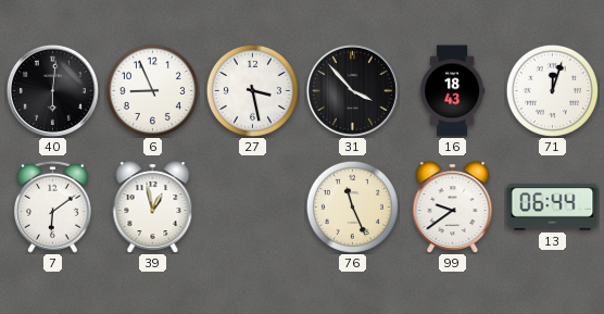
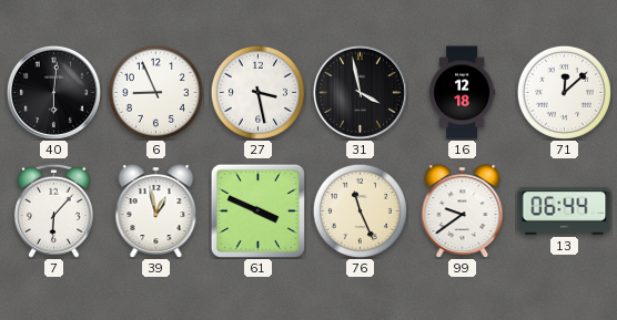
31: 3:53 -> 3:58 (360, 92)
16: 18:43 -> 12:18 (462, 93)
71: 12:03 -> 12:08 (564, 92)
7: 6:09 -> 6:07 (53, 210)
61: none -> 3:49 (257, 210)
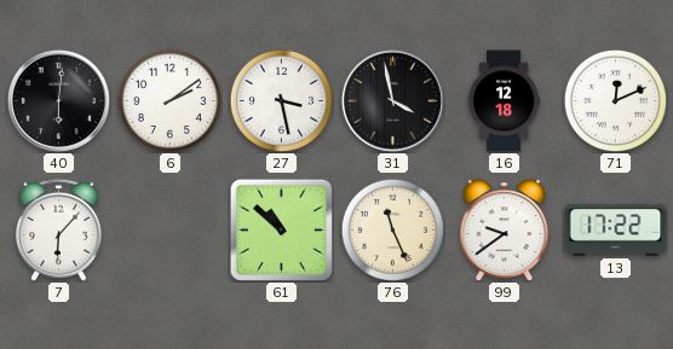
6: 8:56 -> 2:09 (169, 100)
71: 12:08 -> 12:11 (615, 100)
39: 12:58 -> none (156, 211)
61: 3:49 -> 10:52 (281, 229)
13: 06:44 -> 17:22 (616, 231)
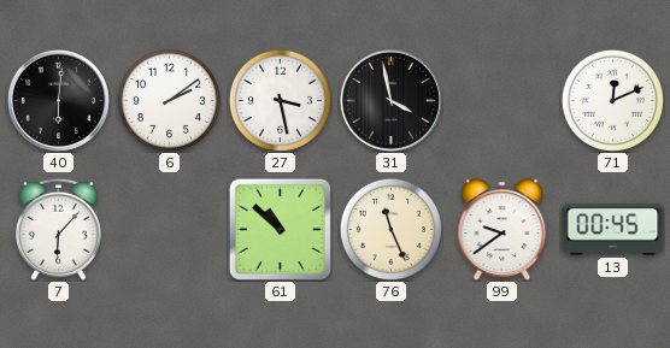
16: 12:18 -> none (504, 101)
13: 17:22 -> 00:45 (613, 230)
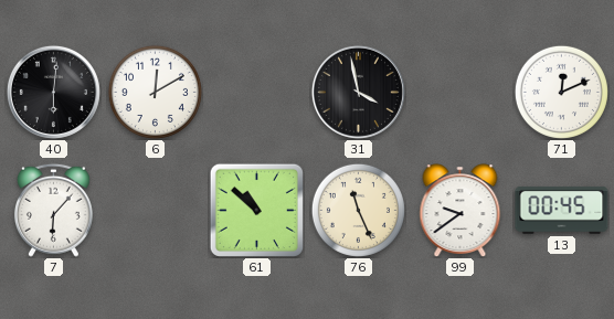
6: 2:09 -> 12:10 (155, 92)
27: 3:28 -> none (280, 100)
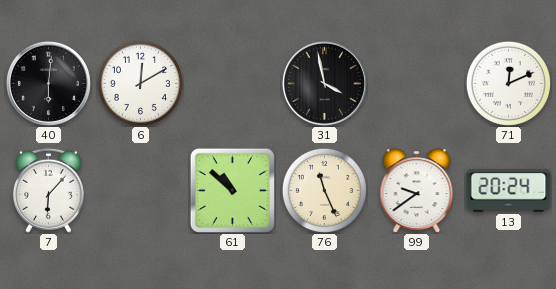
13: 00:45 -> 20:24 (509, 191)
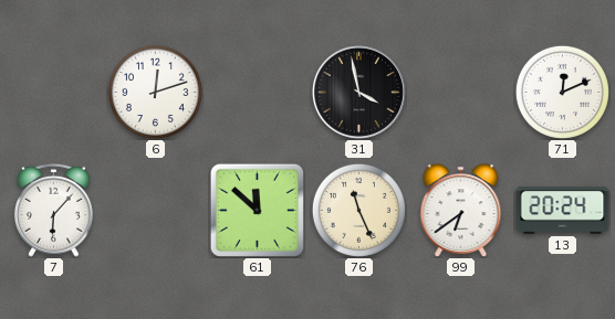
40: 6:01 -> none (48, 83)
6: 12:10 -> 12:12 (155, 92)
61: 10:52 -> 11:52 (257, 210)
99: 9:39 -> 6:39 (461, 211)
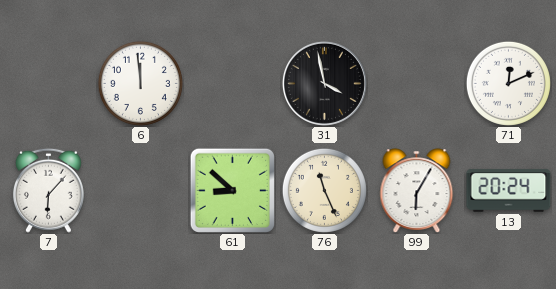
6: 12:12 -> 11:59 (140, 83)
61: 11:52 -> 8:52 (232, 190)
99: 6:39 -> 6:05 (417, 191)
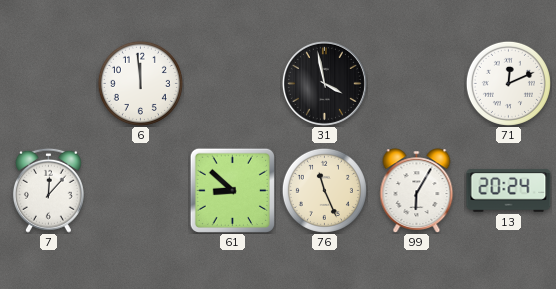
7: 6:07 -> 12:07 (48, 190)
